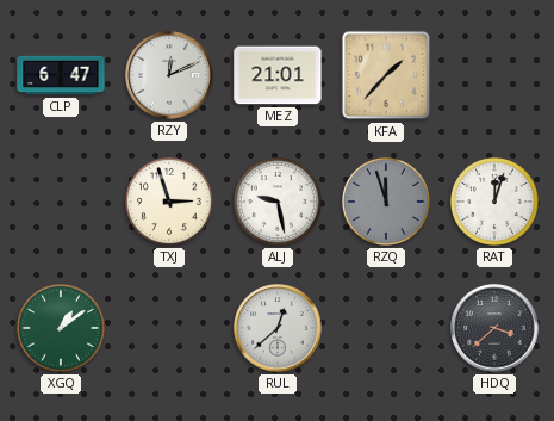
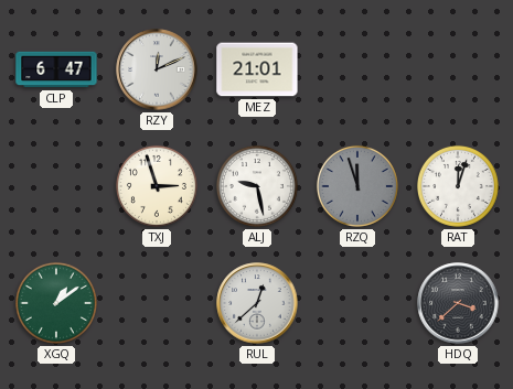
KFA: 1:37 -> none (386, 75)
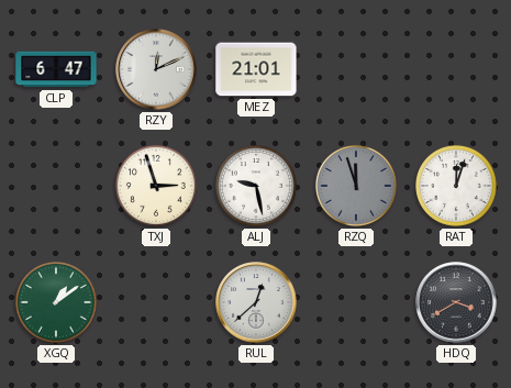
HDQ: 3:38 -> 3:40 (456, 302)
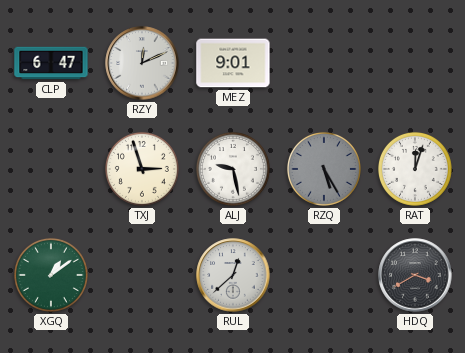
MEZ: 21:01 -> 9:01 (233, 63)
RZQ: 11:57 -> 5:25 (324, 169)
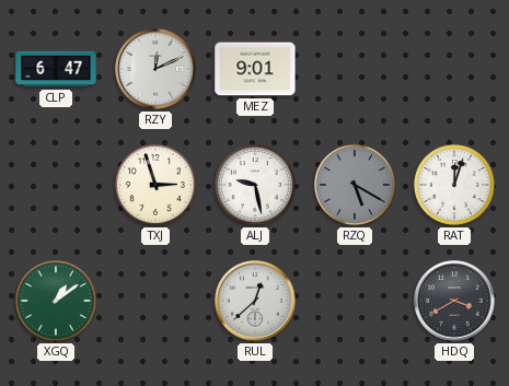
RZQ: 5:25 -> 5:20 (355, 185)
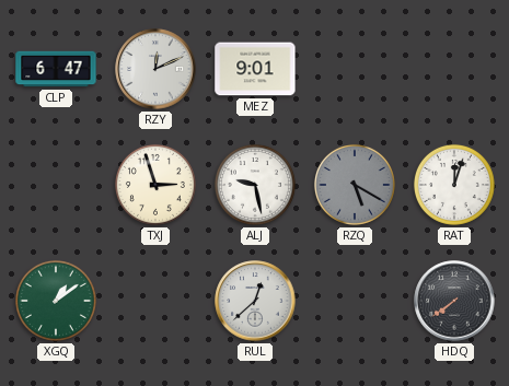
HDQ: 3:40 -> 7:39 (454, 301)
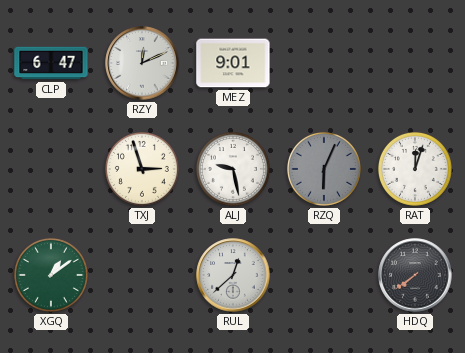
RZQ: 5:20 -> 6:04 (324, 169)
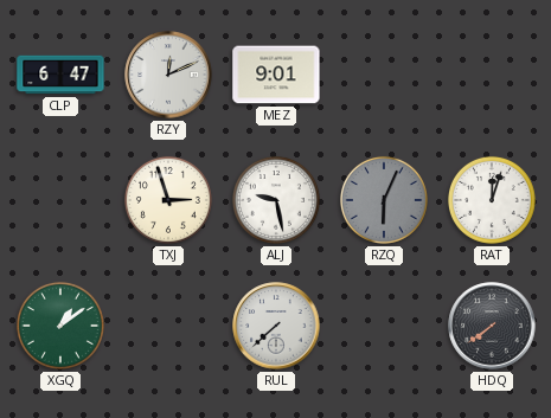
RUL: 12:38 -> 7:38 (276, 326)
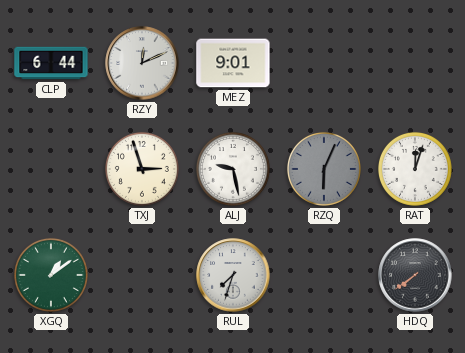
CLP: 6:47 -> 6:44 (51, 63)
RUL: 7:38 -> 7:33 (233, 275)
